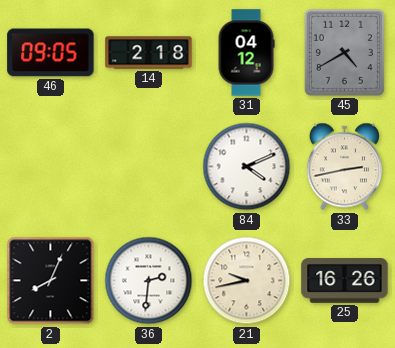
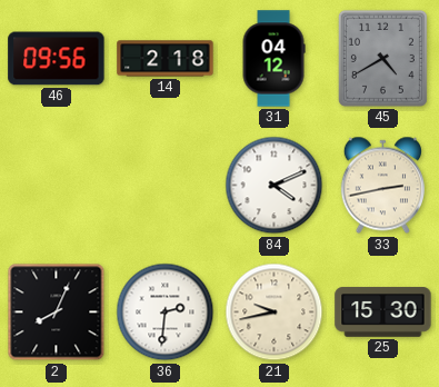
46: 09:05 -> 09:56 (57, 59)
25: 16:26 -> 15:30 (383, 312)
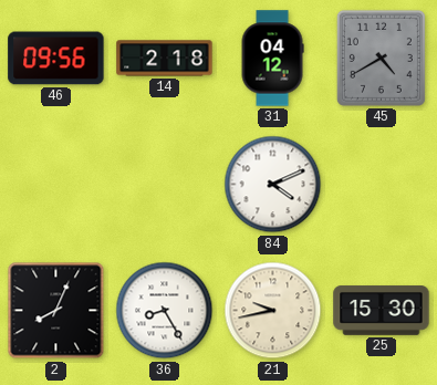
33: 2:43 -> none (382, 186)
36: 2:31 -> 8:25 (165, 311)
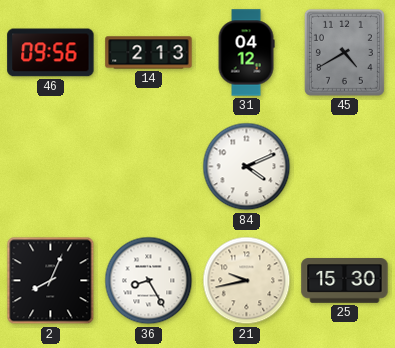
14: 2:18 -> 2:13 (149, 53)
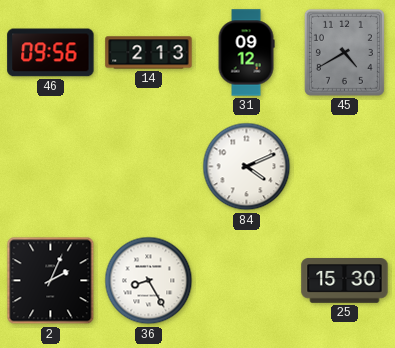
31: 04:12 -> 09:12 (246, 53)
2: 8:04 -> 2:04 (51, 281)
21: 9:43 -> none (247, 281)
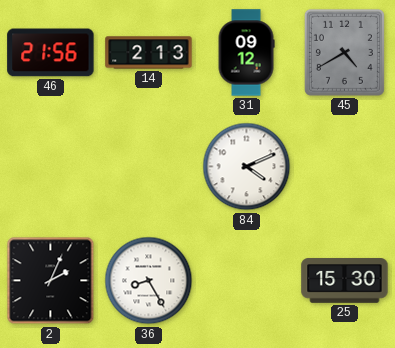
46: 09:56 -> 21:56 (51, 53)
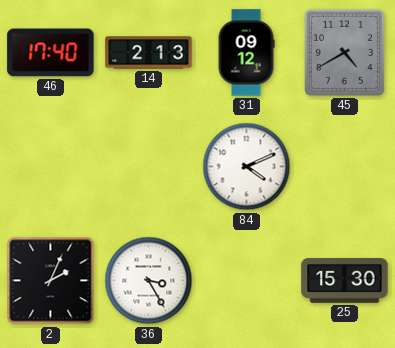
46: 21:56 -> 17:40 (51, 53)
36: 8:25 -> 3:25 (149, 281)
